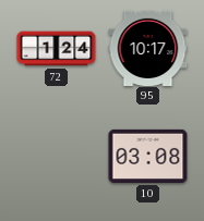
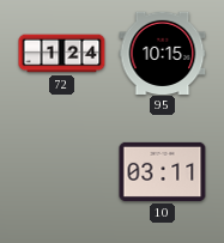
95: 10:17 -> 10:15 (163, 53)
10: 03:08 -> 03:11 (163, 171)
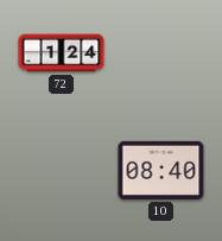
95: 10:15 -> none (163, 53)
10: 03:11 -> 08:40 (161, 170)
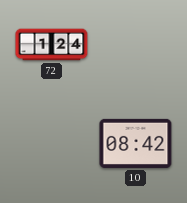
10: 08:40 -> 08:42 (136, 143)
